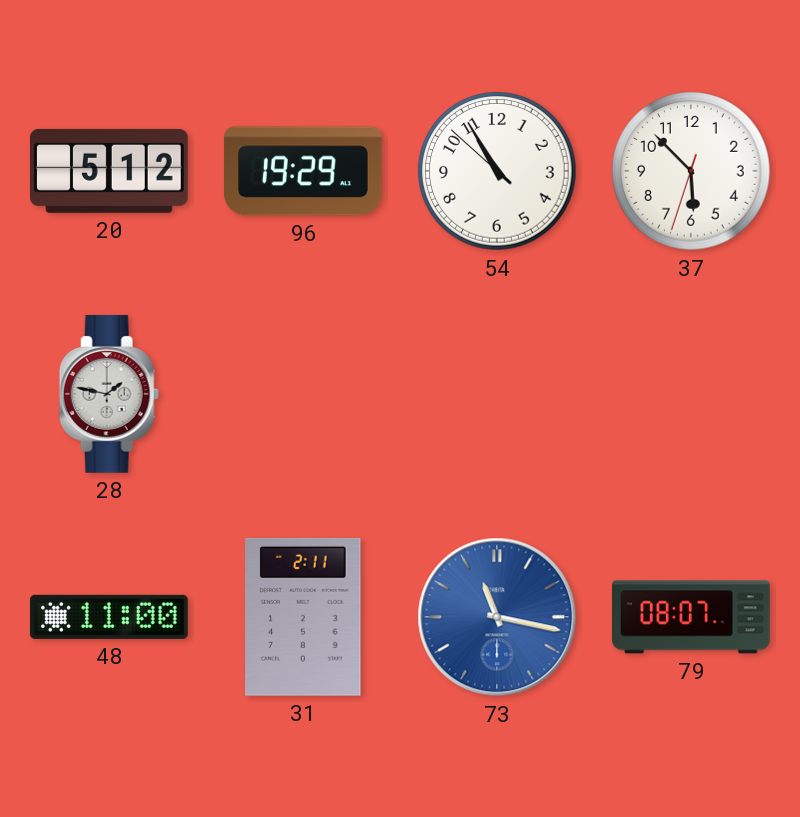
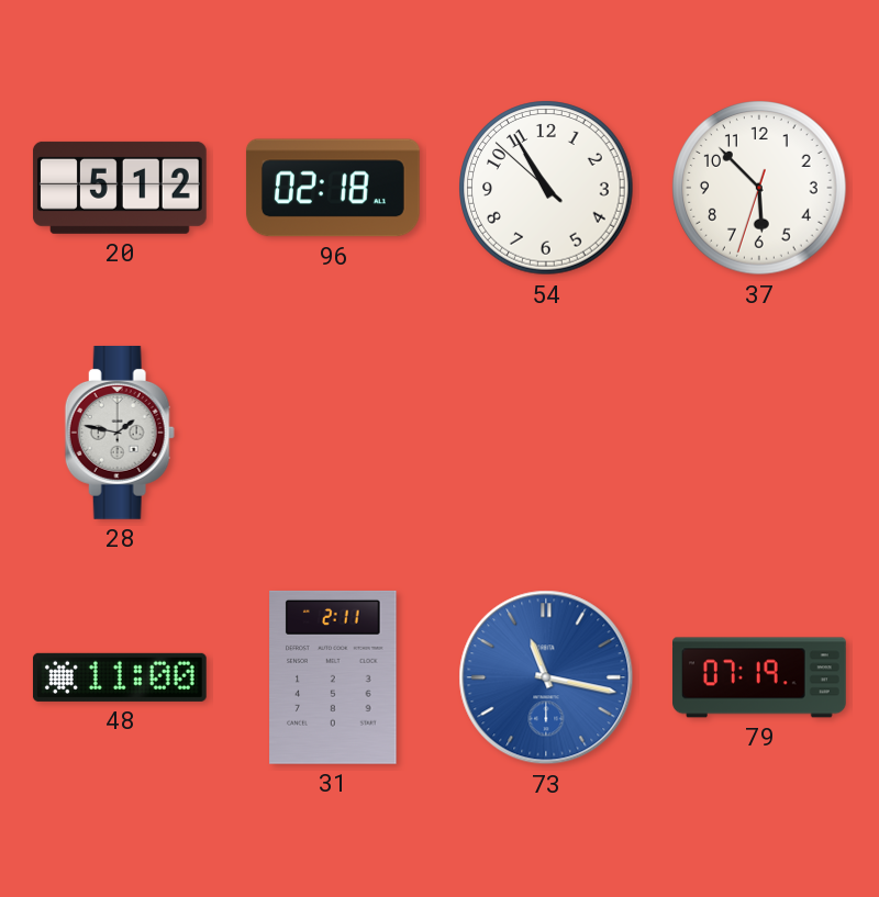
96: 19:29 -> 02:18 (333, 188)
79: 08:07 -> 07:19 (760, 677)
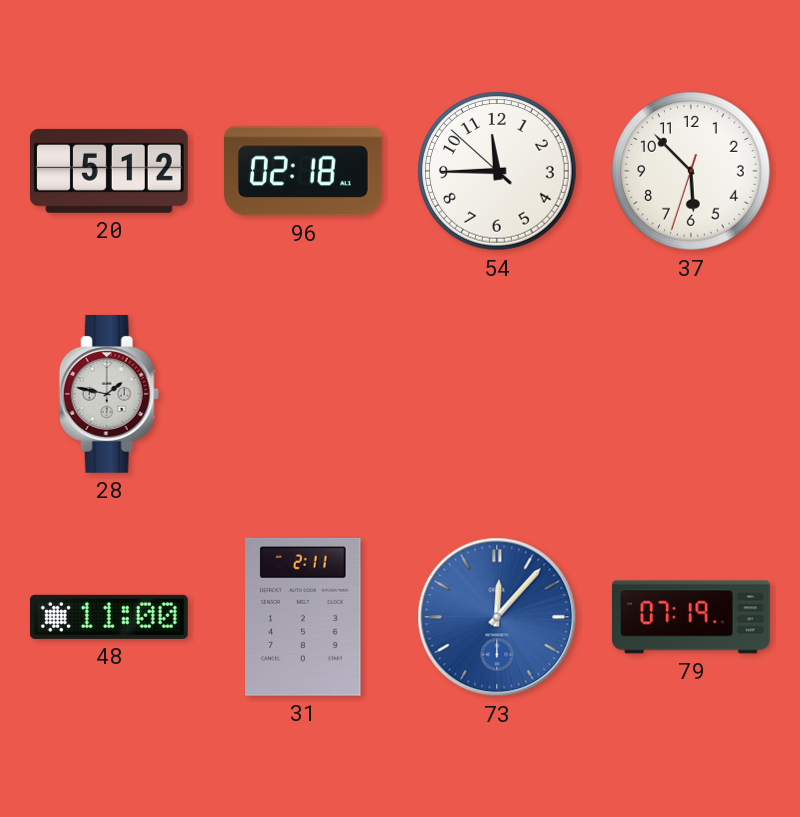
54: 10:54 -> 11:44 (497, 171)
73: 11:17 -> 12:07 (497, 617)
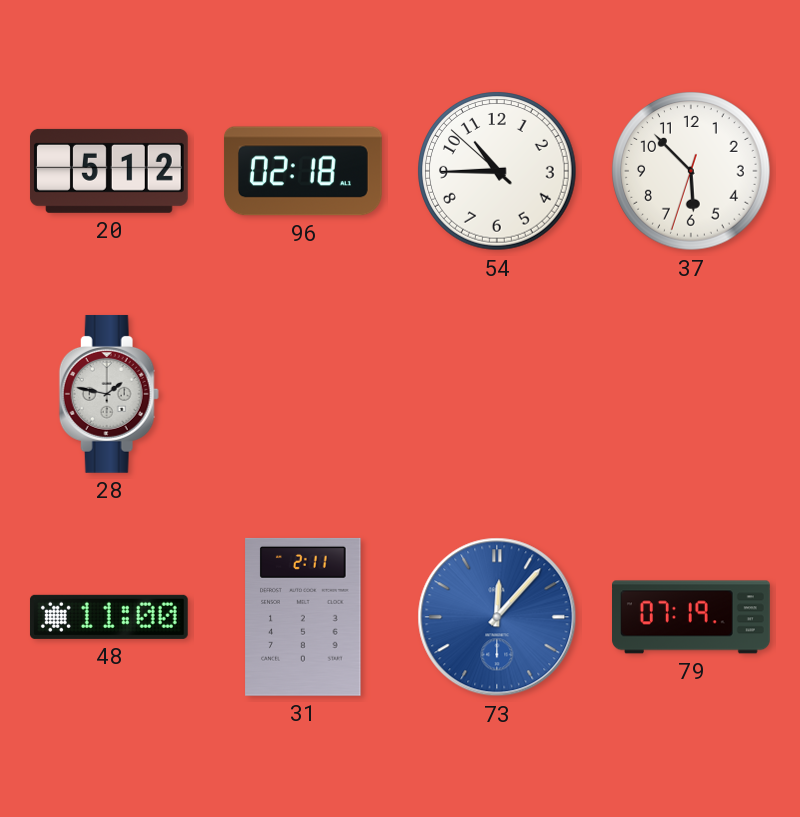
54: 11:44 -> 10:44 (497, 171)
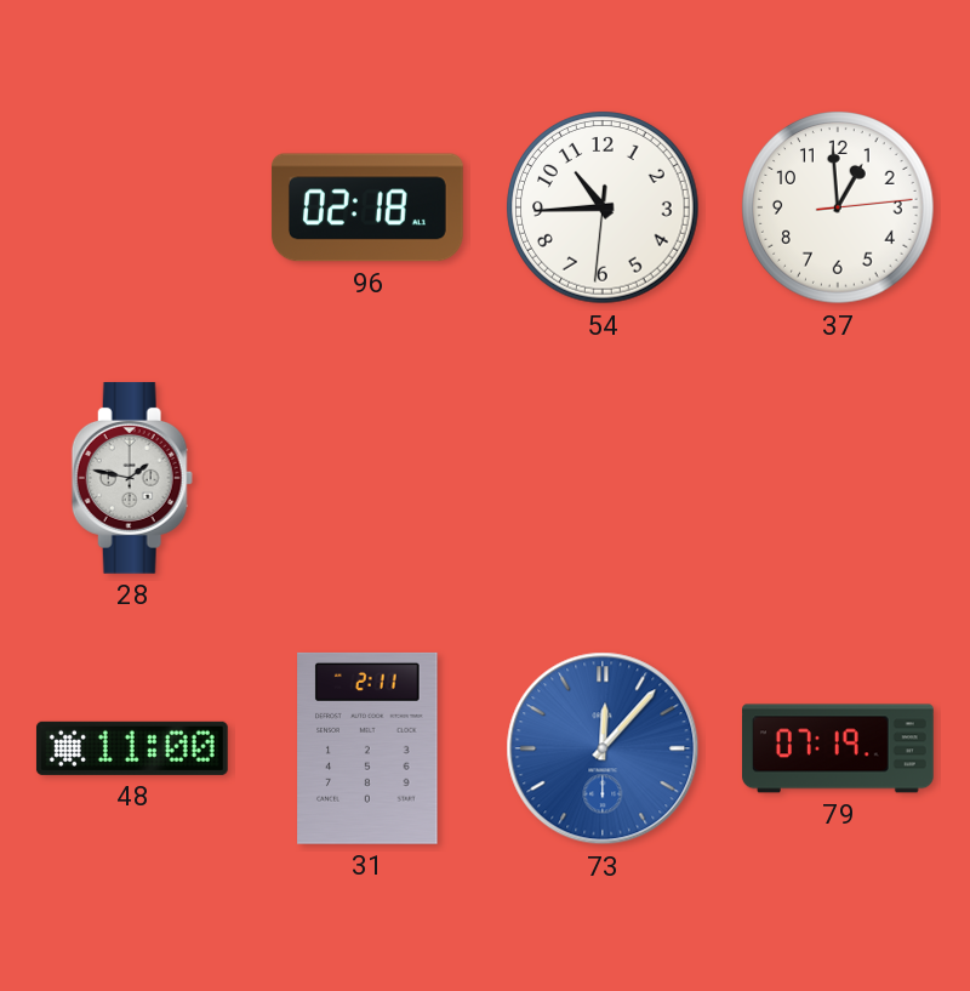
20: 5:12 -> none (109, 171)
54: 10:44:52 -> 10:44:31 (603, 207)
37: 5:52 -> 12:59 (838, 207)
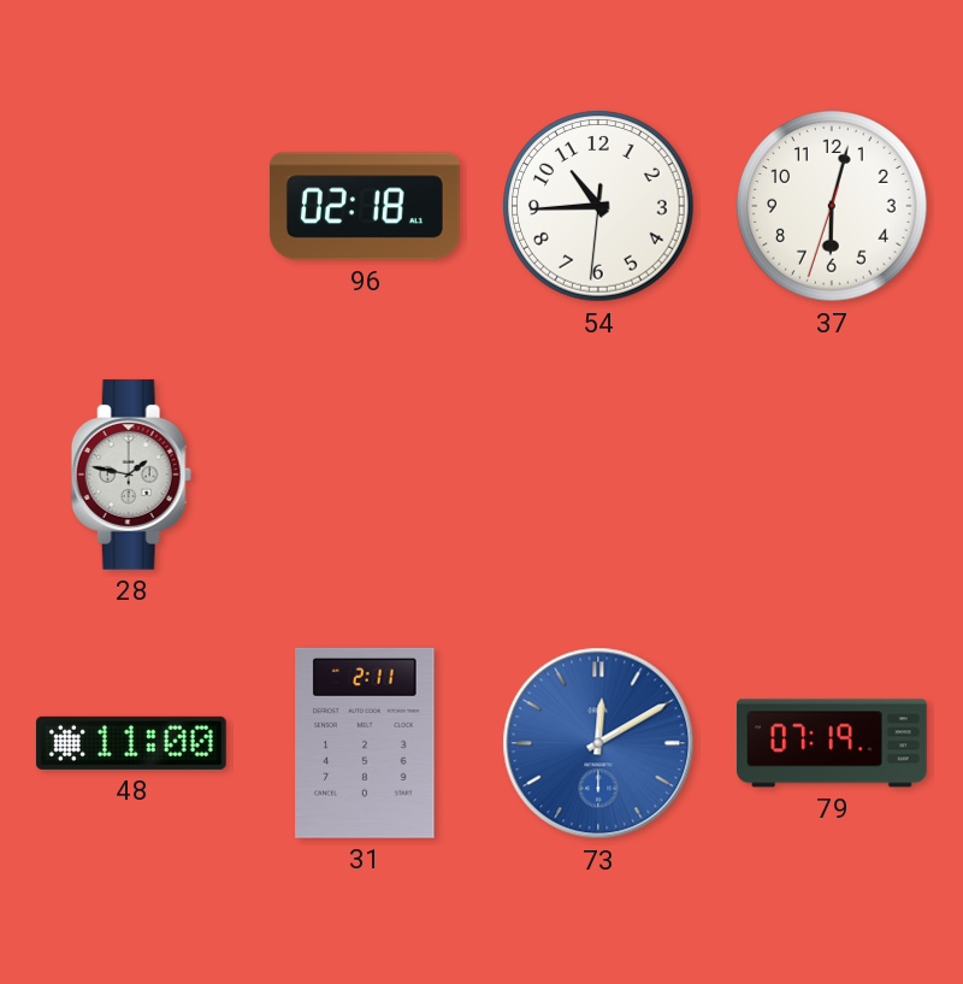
37: 12:59 -> 6:02 (832, 206)
73: 12:07 -> 12:10 (598, 743)
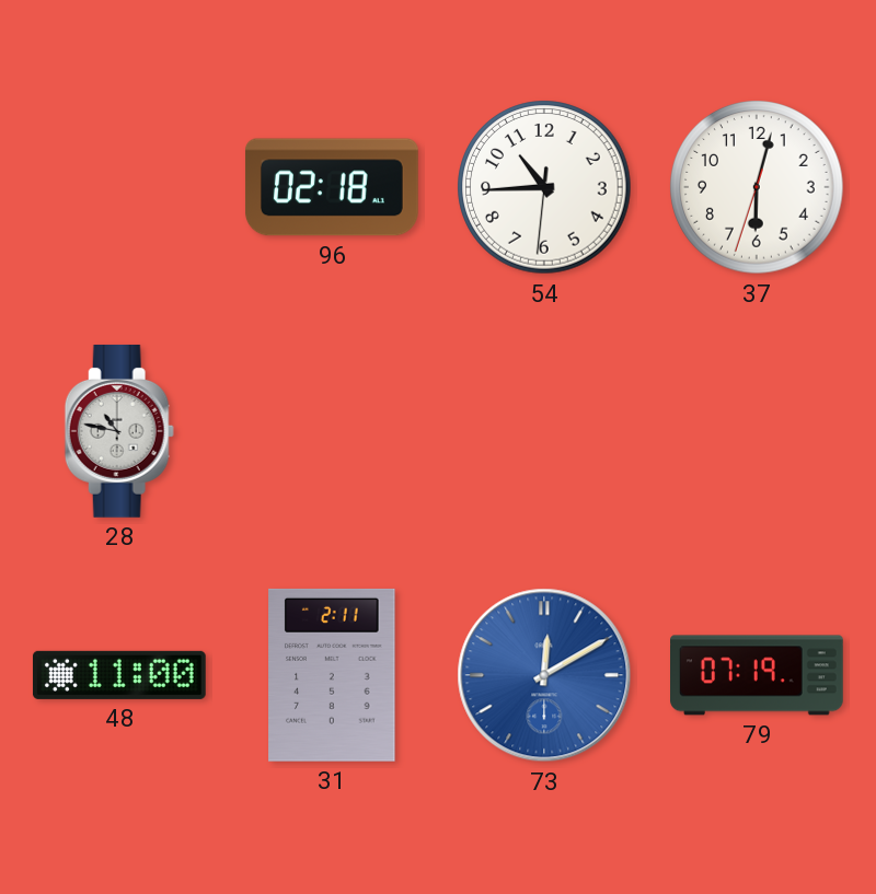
28: 1:47 -> 10:47 (119, 431)
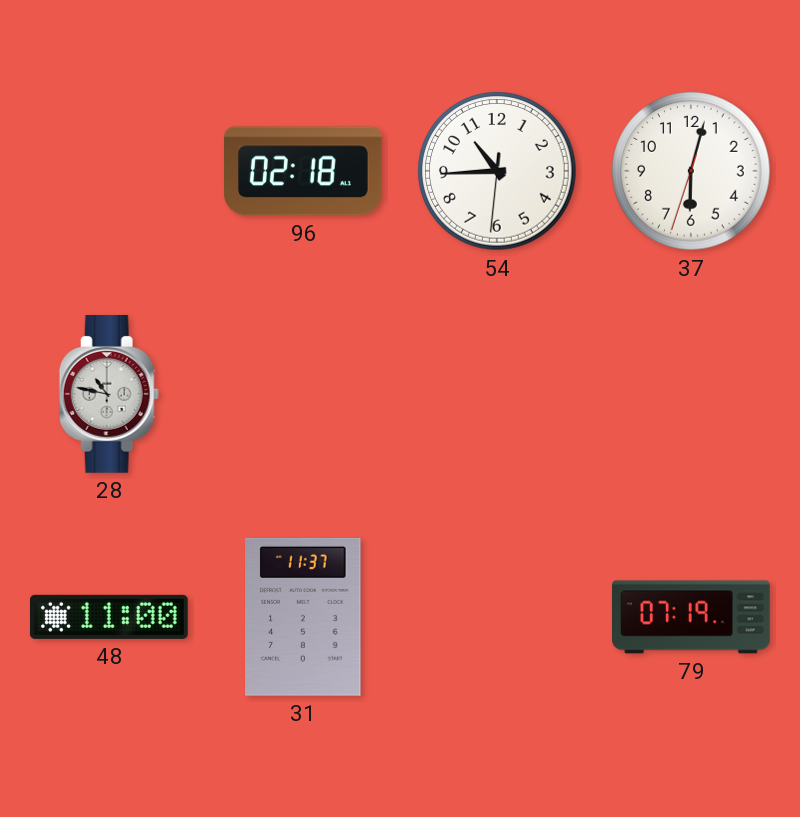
31: 2:11 -> 11:37 (303, 617)
73: 12:10 -> none (544, 675)
